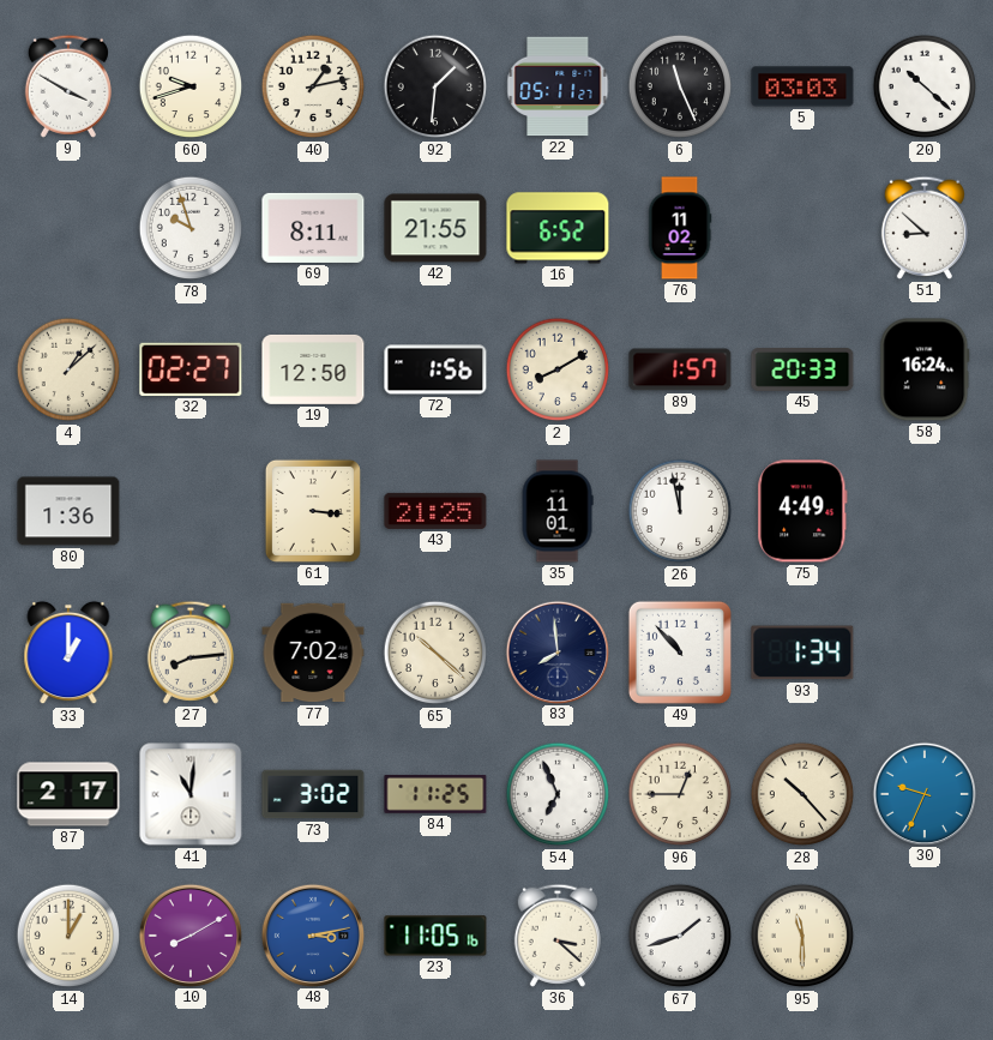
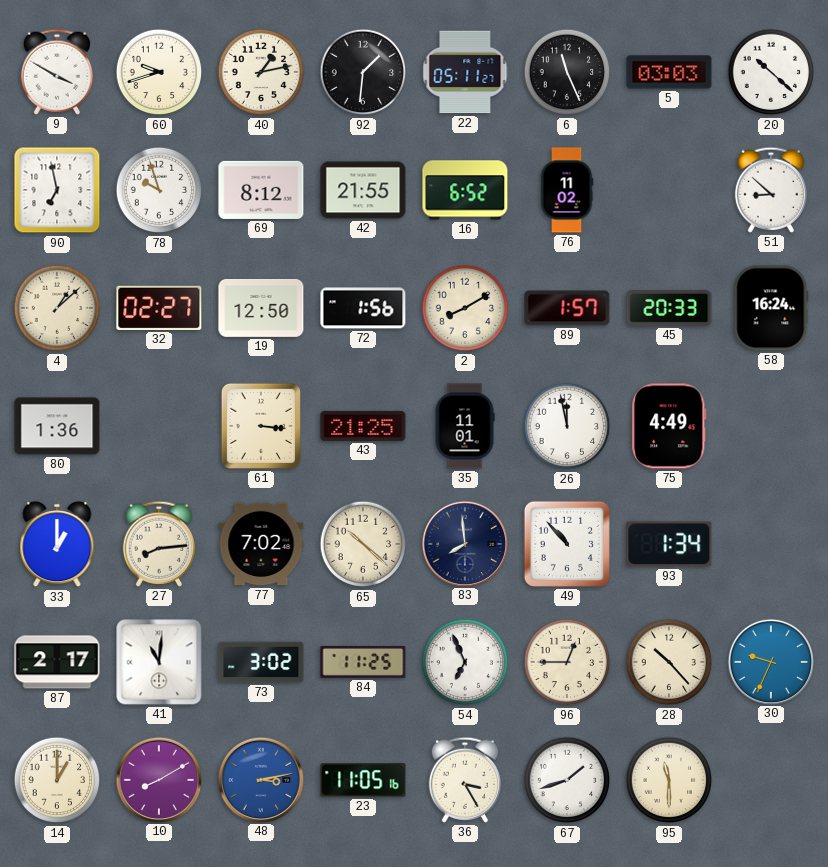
90: none -> 6:58 (57, 190)
69: 8:11 -> 8:12 (261, 190)
36: 3:22 -> 3:25 (465, 780)
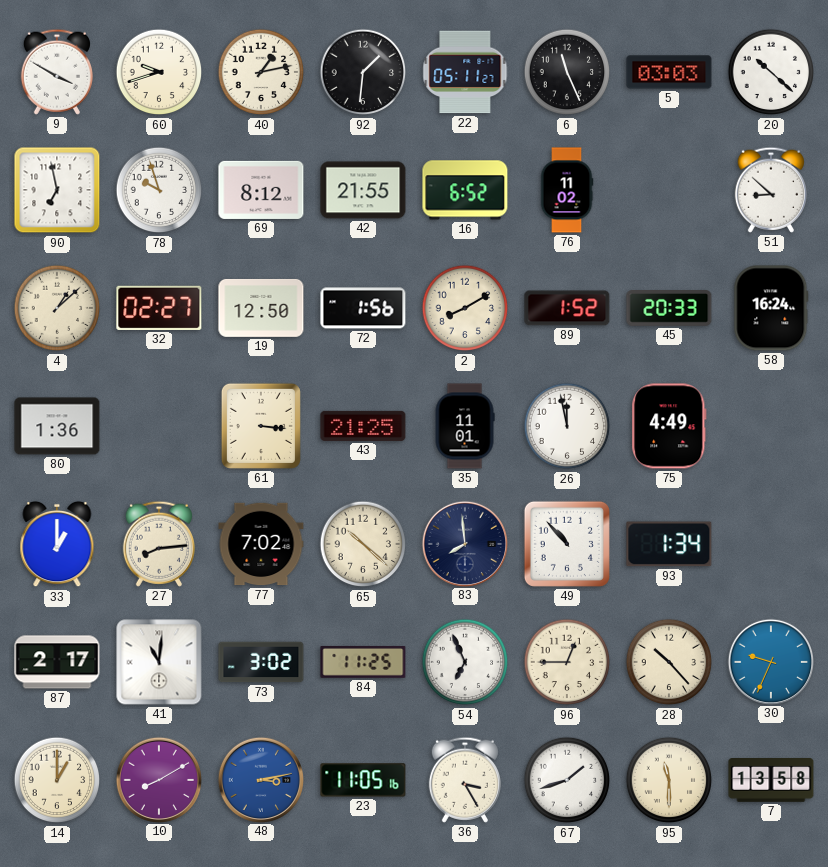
89: 1:57 -> 1:52 (567, 308)
7: none -> 13:58 (771, 781)
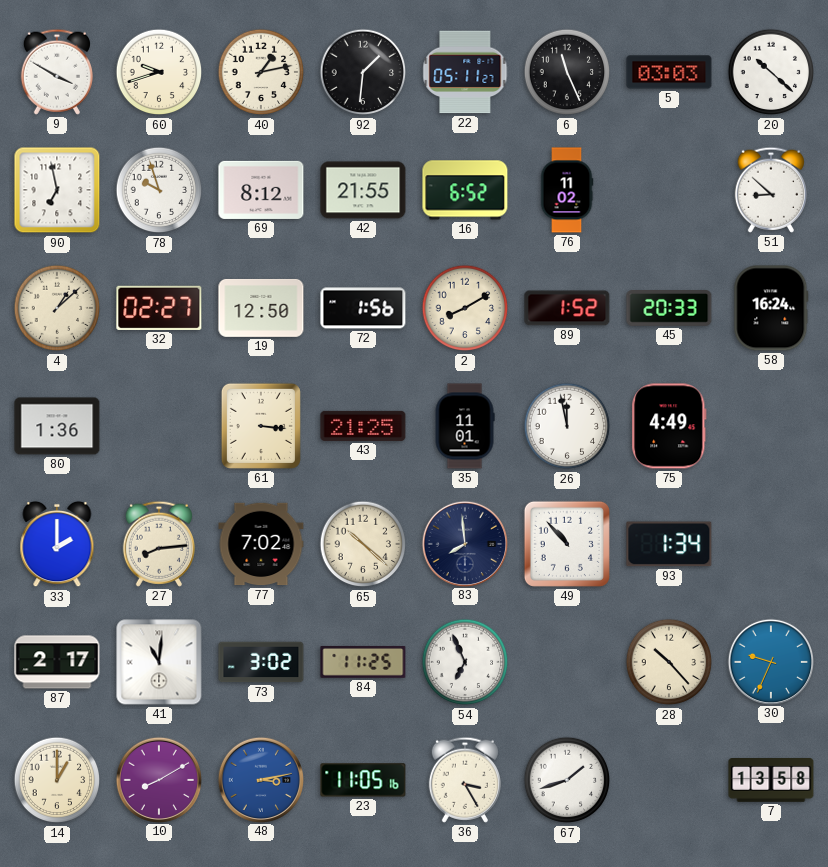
33: 1:00 -> 2:00 (57, 544)
96: 12:45 -> none (567, 662)
95: 11:30 -> none (669, 780)
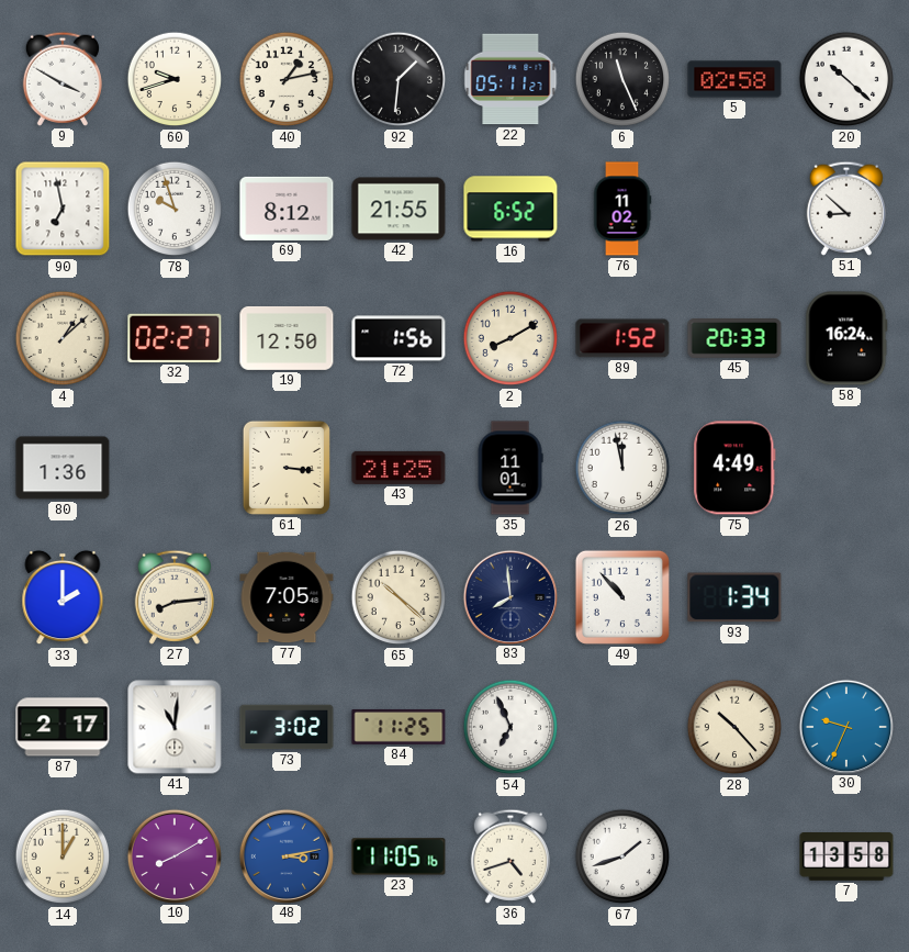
5: 03:03 -> 02:58 (734, 79)
77: 7:02 -> 7:05 (287, 597)
36: 3:25 -> 4:42 (510, 856)
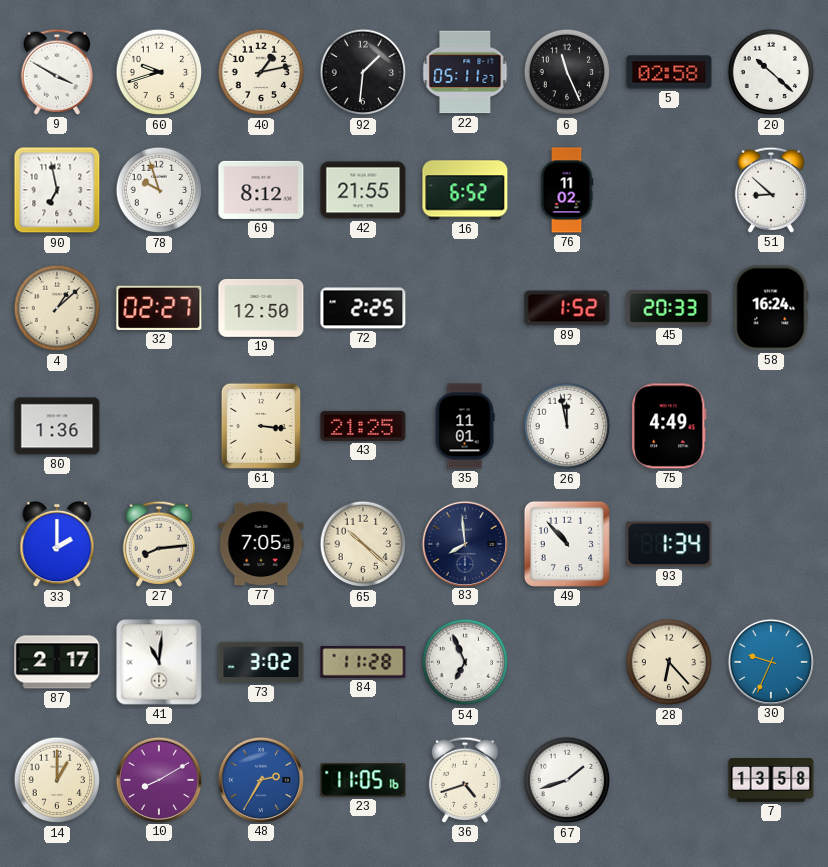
72: 1:56 -> 2:25 (363, 308)
2: 8:10 -> none (510, 338)
84: 11:25 -> 11:28 (363, 662)
28: 10:23 -> 6:23 (669, 662)
48: 3:13 -> 2:35 (260, 779)
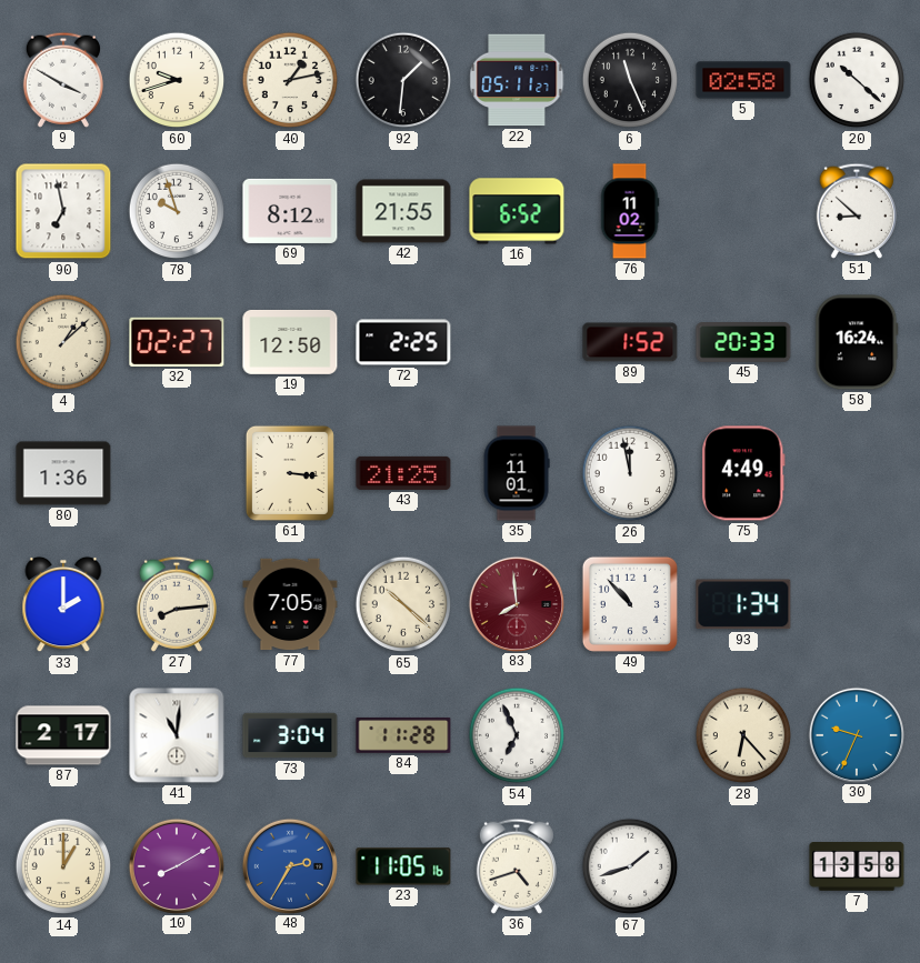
83 dial: navy -> burgundy (516, 603)
73: 3:02 -> 3:04 (290, 735)
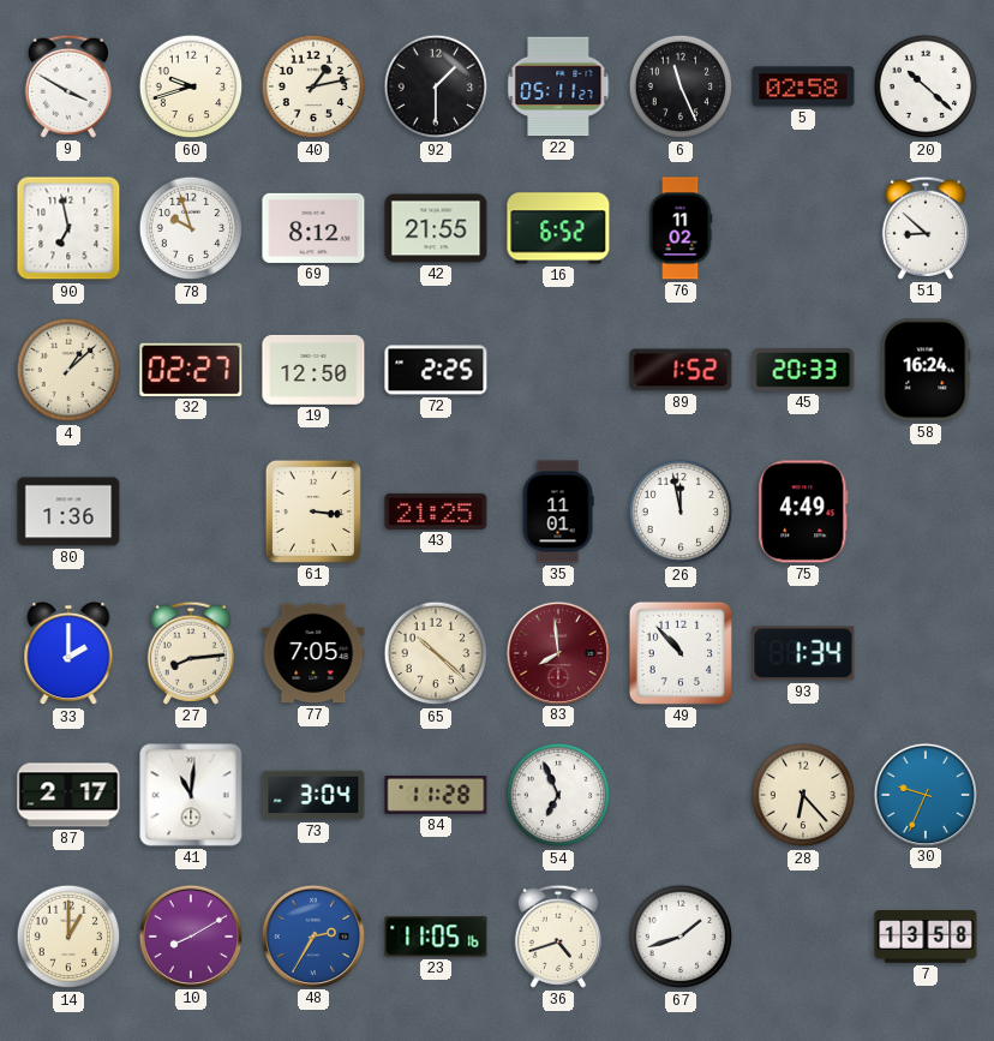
92: 1:31 -> 1:30 (436, 86)
